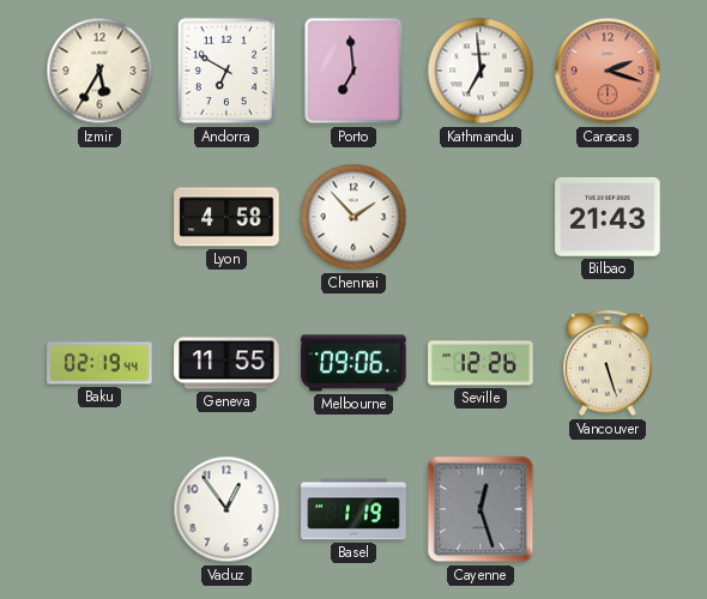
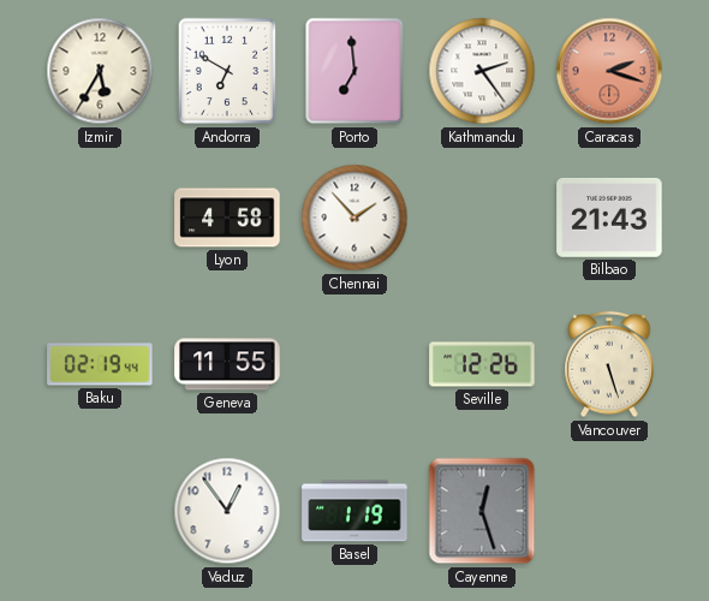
Kathmandu: 6:59 -> 2:24 (482, 71)
Melbourne: 09:06 -> none (353, 363)
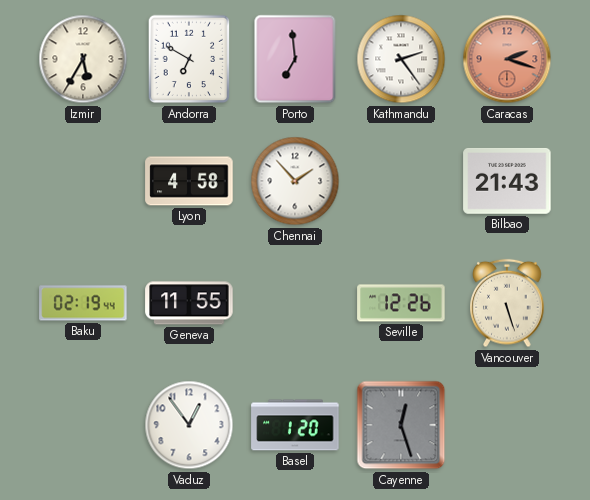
Basel: 1:19 -> 1:20 (295, 425)
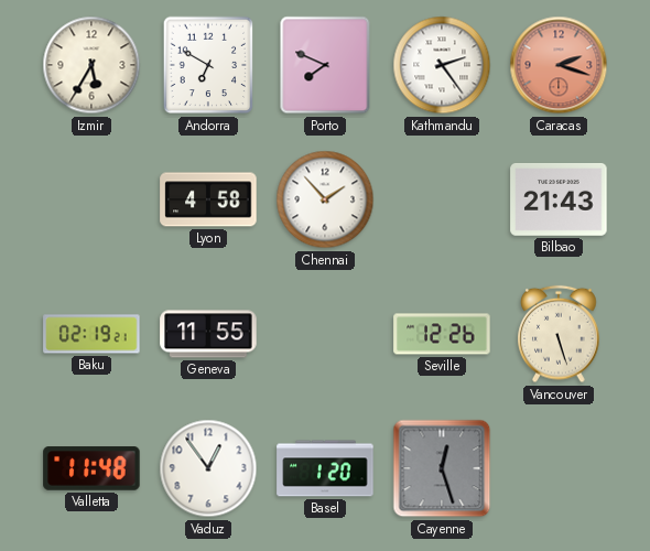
Porto: 6:59 -> 7:49 (325, 65)
Baku: 02:19:44 -> 02:19:21 (91, 334)
Valletta: none -> 11:48 (91, 468)
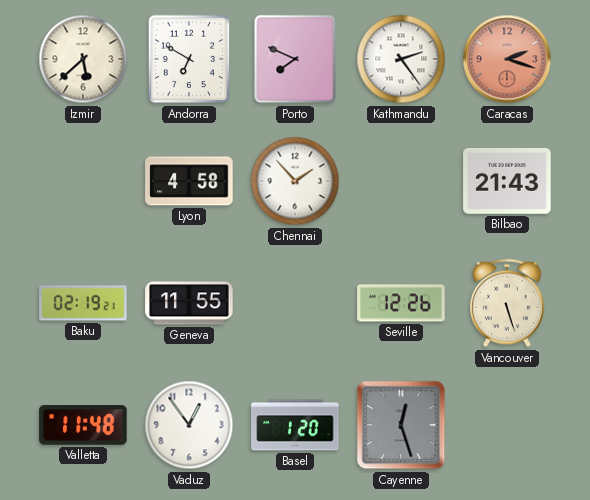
Izmir: 5:35 -> 5:38 (83, 59)
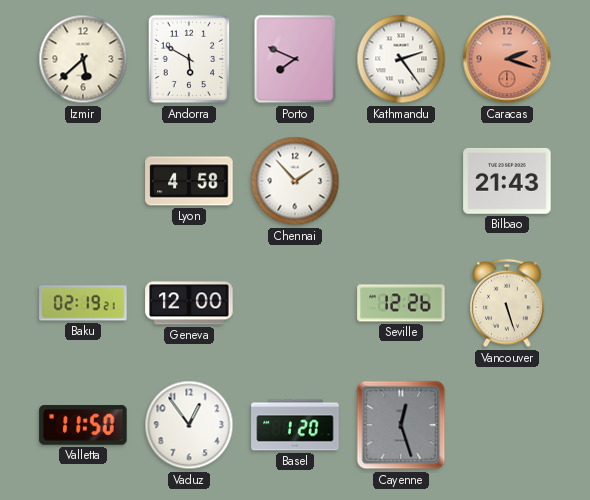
Andorra: 6:50 -> 5:50 (189, 59)
Geneva: 11:55 -> 12:00 (189, 303)
Valletta: 11:48 -> 11:50 (83, 425)
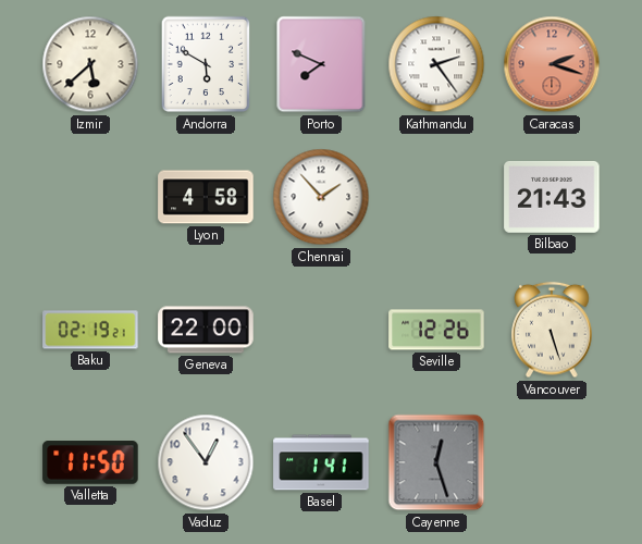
Geneva: 12:00 -> 22:00 (206, 330)
Basel: 1:20 -> 1:41 (321, 462)
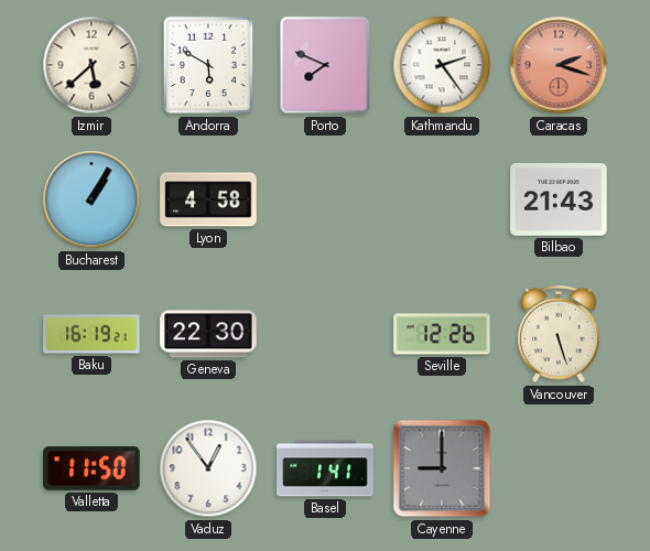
Bucharest: none -> 1:05 (91, 199)
Chennai: 1:53 -> none (321, 197)
Baku: 02:19 -> 16:19 (91, 334)
Geneva: 22:00 -> 22:30 (208, 334)
Cayenne: 12:27 -> 9:00 (442, 468)
